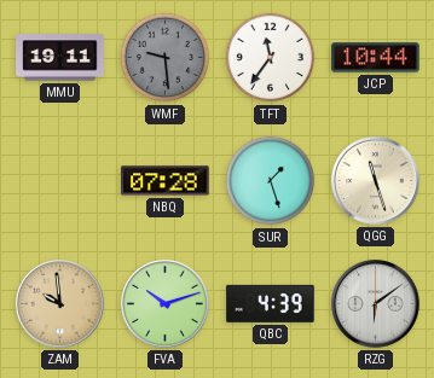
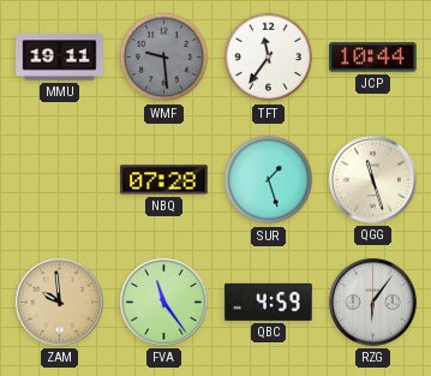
FVA: 10:12 -> 11:24 (164, 303)
QBC: 4:39 -> 4:59 (269, 302)
RZG: 6:09 -> 6:06 (373, 303)
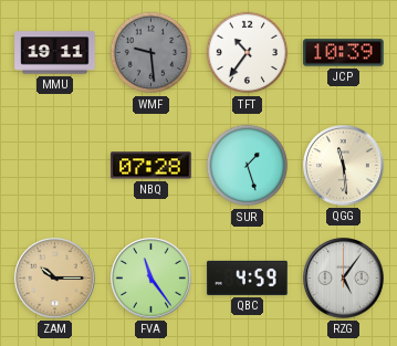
TFT: 11:36 -> 10:36 (248, 53)
JCP: 10:44 -> 10:39 (344, 53)
QGG: 11:27 -> 11:29 (344, 166)
ZAM: 9:59 -> 10:15 (55, 279)
RZG: 6:06 -> 5:06 (344, 279)
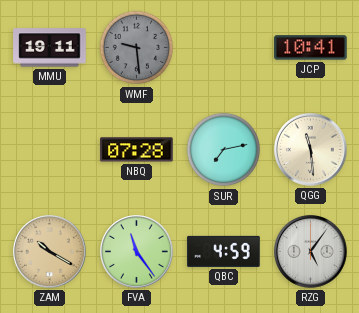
TFT: 10:36 -> none (248, 53)
JCP: 10:39 -> 10:41 (311, 48)
SUR: 1:27 -> 7:13 (224, 150)
ZAM: 10:15 -> 10:20 (50, 252)
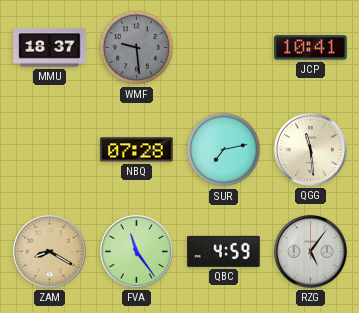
MMU: 19:11 -> 18:37 (50, 48)
ZAM: 10:20 -> 8:20 (50, 252)
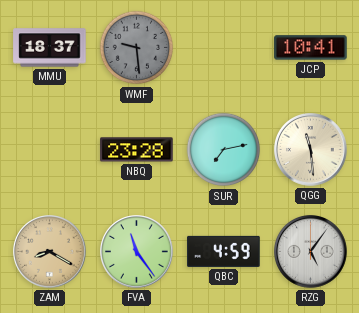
NBQ: 07:28 -> 23:28 (137, 150)
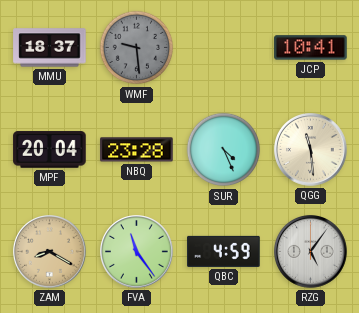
MPF: none -> 20:04 (50, 150)
SUR: 7:13 -> 4:26 (224, 150)
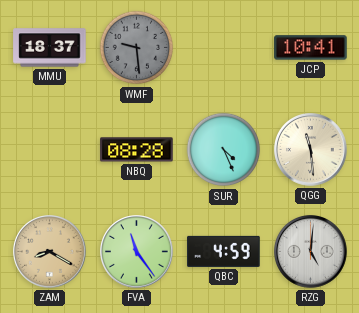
MPF: 20:04 -> none (50, 150)
NBQ: 23:28 -> 08:28 (137, 150)
RZG: 5:06 -> 5:01 (311, 252)
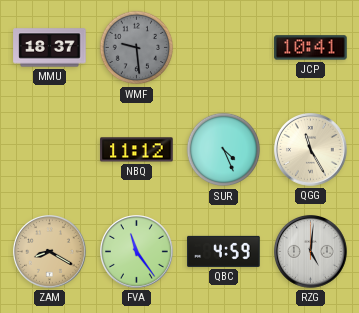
NBQ: 08:28 -> 11:12 (137, 150)
QGG: 11:29 -> 11:25 (311, 150)
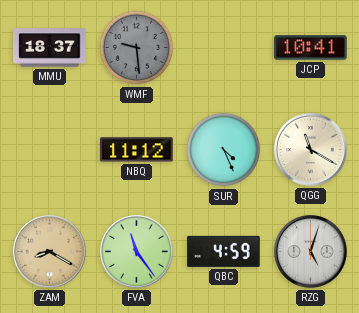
QGG: 11:25 -> 11:20 (311, 150)
RZG: 5:01 -> 5:03 (311, 252)
